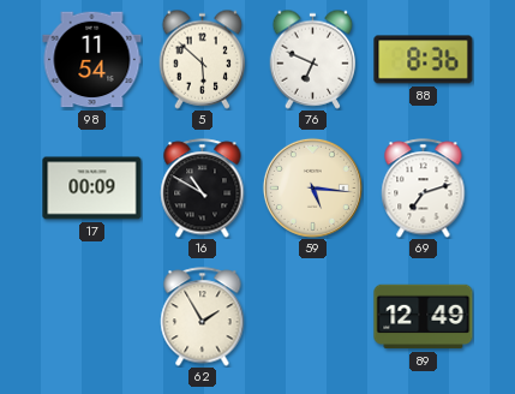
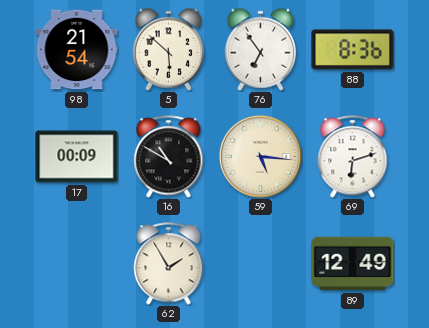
98: 11:54 -> 21:54 (77, 50)
76: 6:49 -> 6:54 (261, 49)
69: 7:12 -> 6:12 (353, 157)
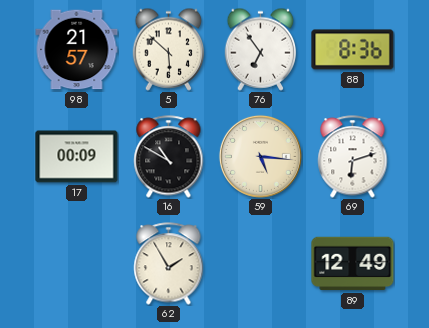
98: 21:54 -> 21:57 (77, 50)
